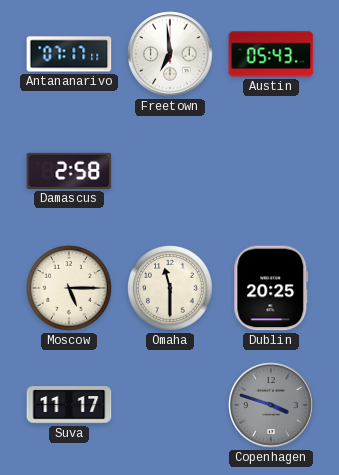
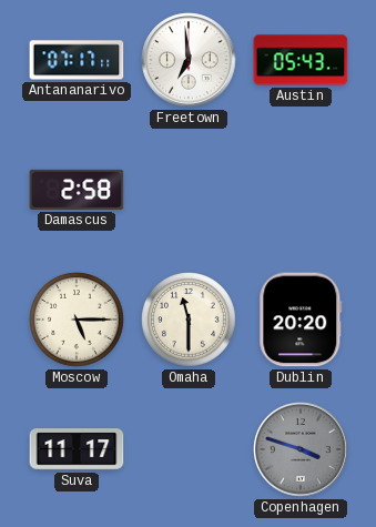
Dublin: 20:25 -> 20:20 (301, 320)
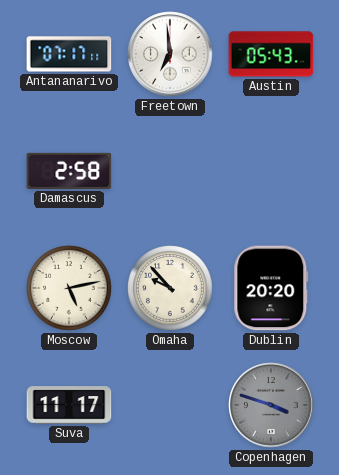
Moscow: 5:15 -> 5:13 (70, 289)
Omaha: 11:30 -> 9:53 (171, 289)
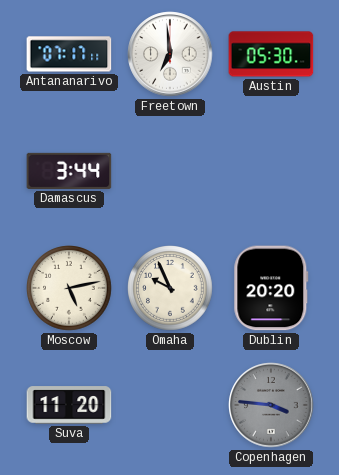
Austin: 05:43 -> 05:30 (271, 54)
Damascus: 2:58 -> 3:44 (69, 171)
Omaha: 9:53 -> 9:56 (171, 289)
Suva: 11:17 -> 11:20 (69, 405)
Copenhagen: 3:48 -> 3:46 (271, 405)
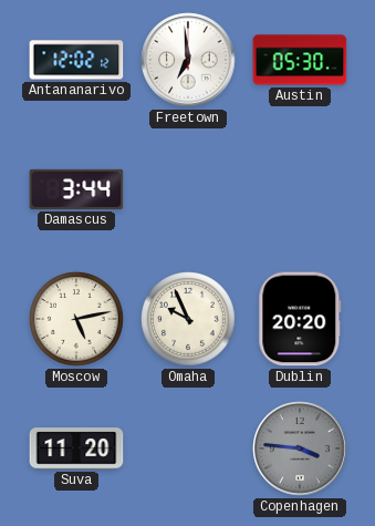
Antananarivo: 07:17 -> 12:02 (76, 60)
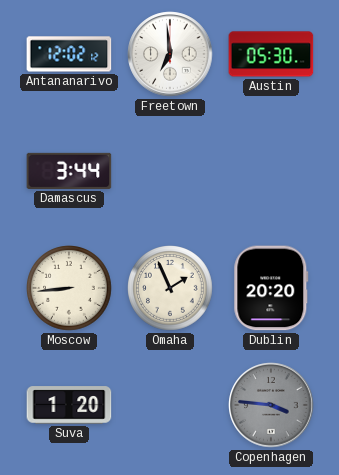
Moscow: 5:13 -> 8:44 (70, 289)
Omaha: 9:56 -> 1:56 (171, 289)
Suva: 11:20 -> 1:20 (69, 405)
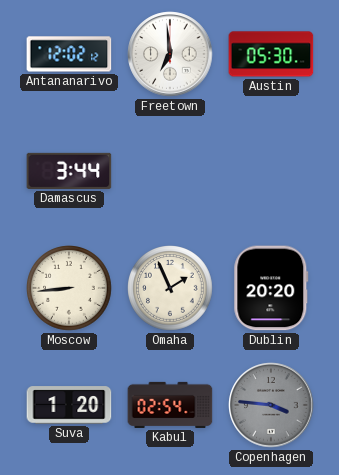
Kabul: none -> 02:54 (170, 405)
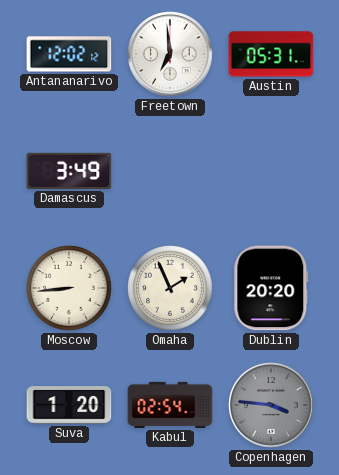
Austin: 05:30 -> 05:31 (271, 54)
Damascus: 3:44 -> 3:49 (69, 171)
